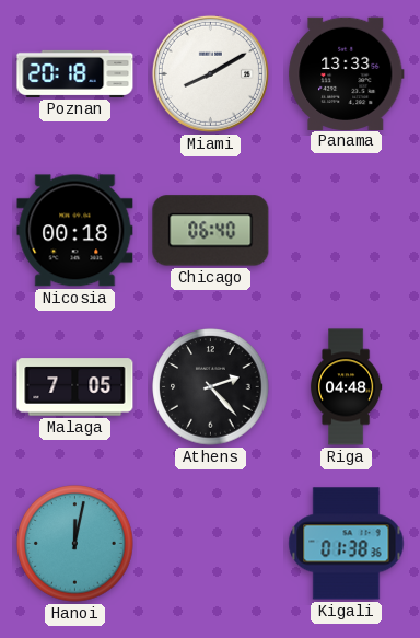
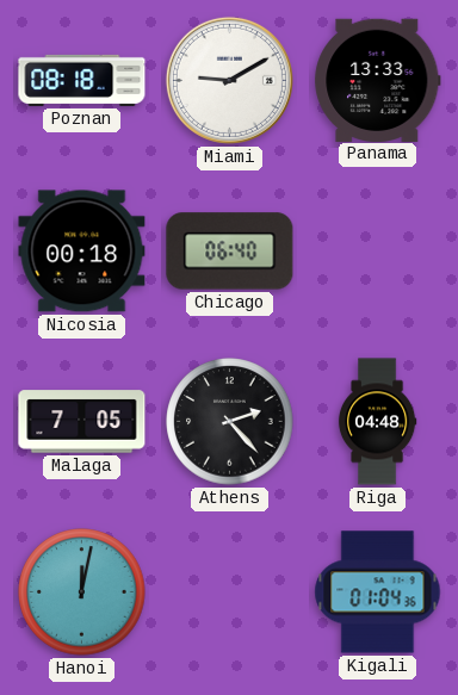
Poznan: 20:18 -> 08:18 (82, 80)
Miami: 8:10 -> 9:10 (229, 80)
Kigali: 01:38 -> 01:04 (378, 592)
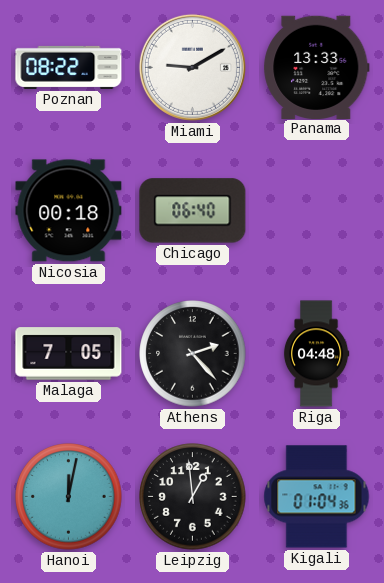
Poznan: 08:18 -> 08:22 (69, 67)
Leipzig: none -> 12:59 (193, 497)
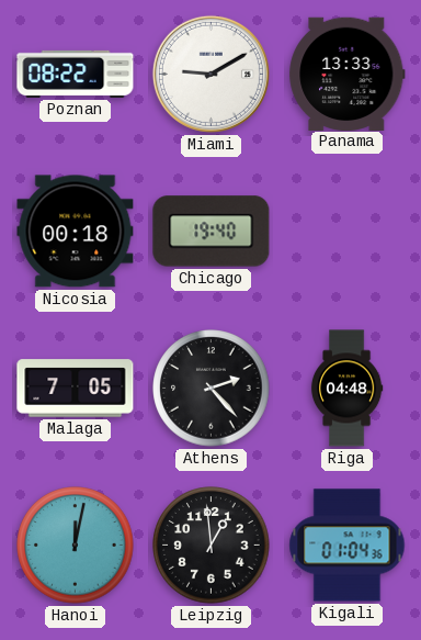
Chicago: 06:40 -> 19:40 (212, 232)
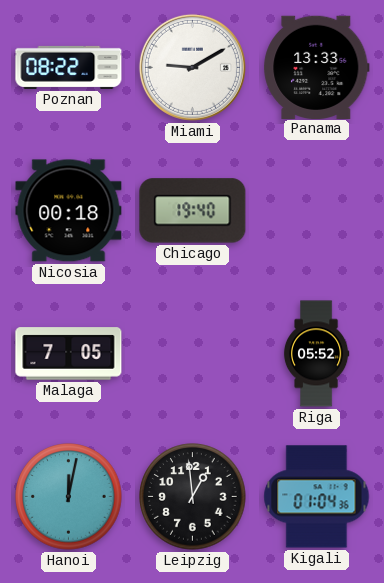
Athens: 2:23 -> none (212, 389)
Riga: 04:48 -> 05:52 (316, 354)
